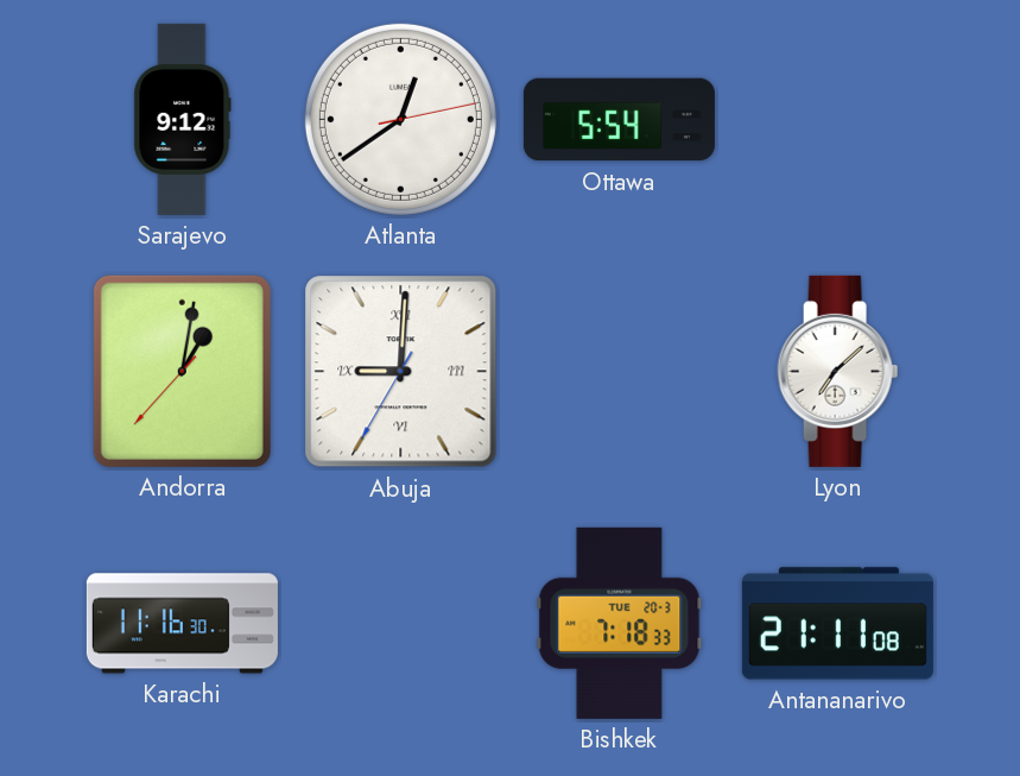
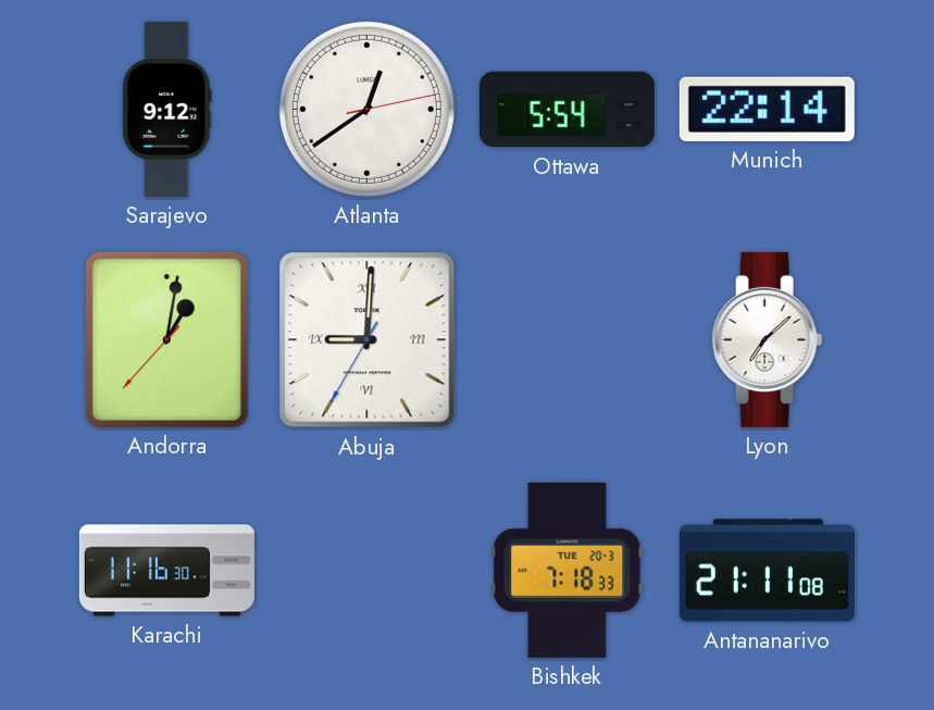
Munich: none -> 22:14 (767, 109)
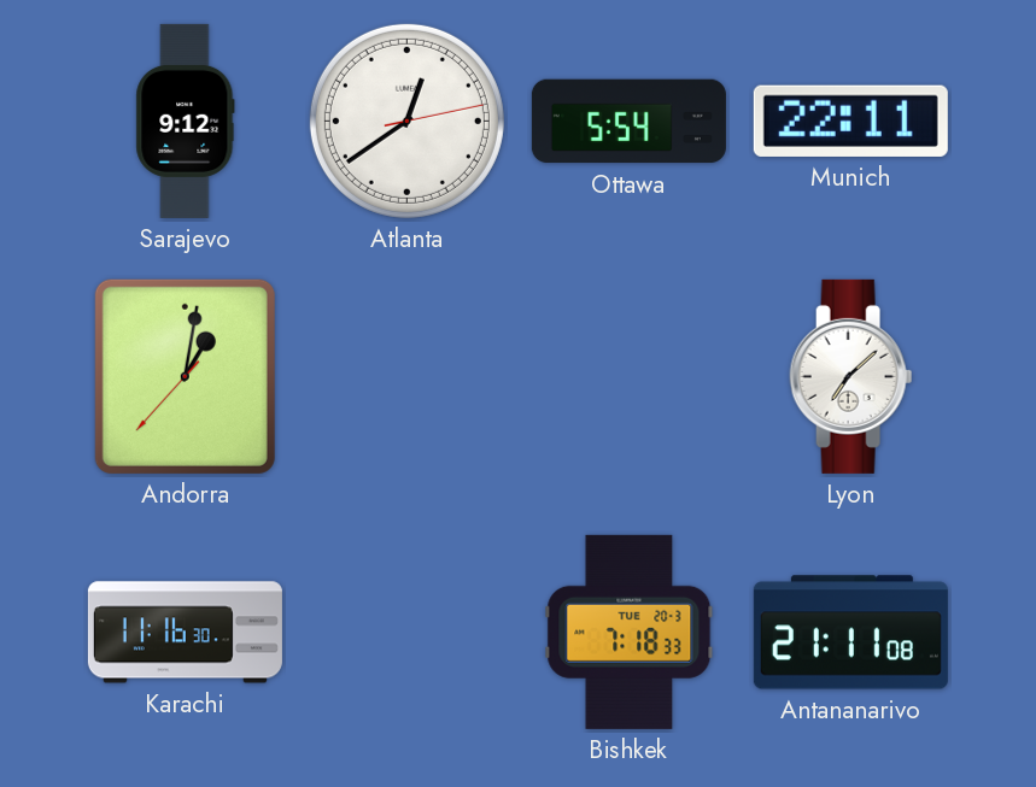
Munich: 22:14 -> 22:11 (850, 121)
Abuja: 9:00 -> none (368, 340)
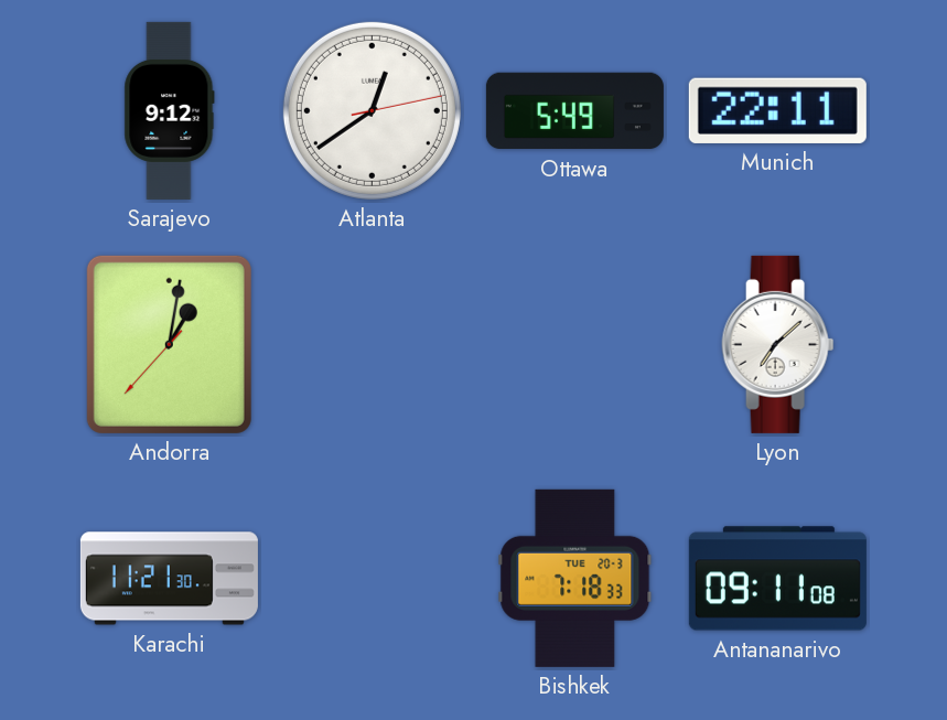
Ottawa: 5:54 -> 5:49 (574, 111)
Karachi: 11:16 -> 11:21 (169, 579)
Antananarivo: 21:11 -> 09:11 (777, 579)
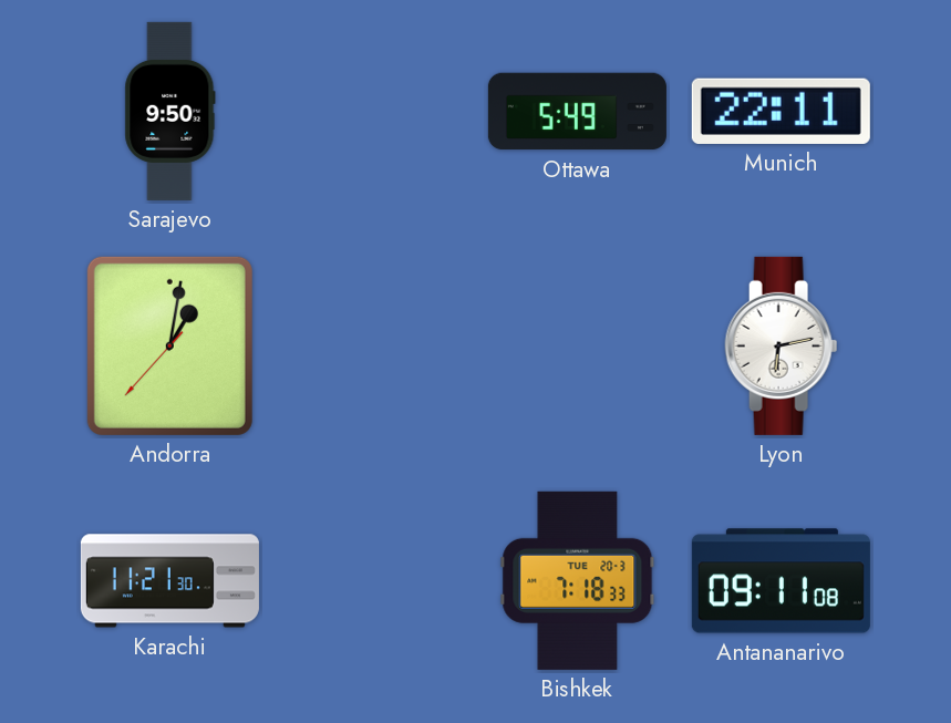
Sarajevo: 9:12 -> 9:50 (170, 111)
Atlanta: 12:39 -> none (372, 110)
Lyon: 7:08 -> 6:13 (782, 345)
